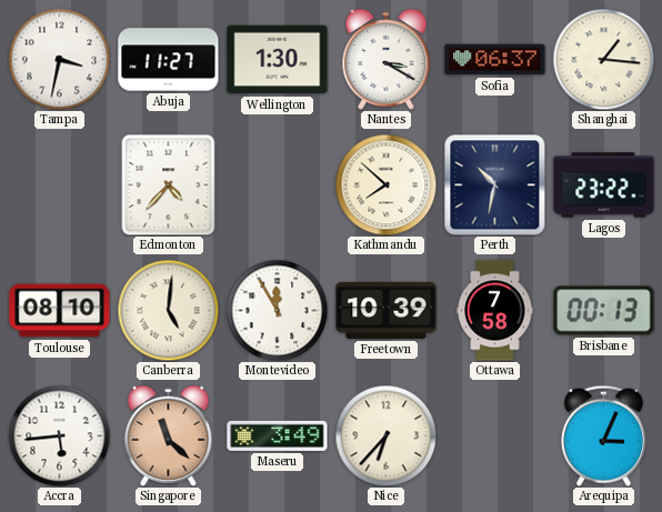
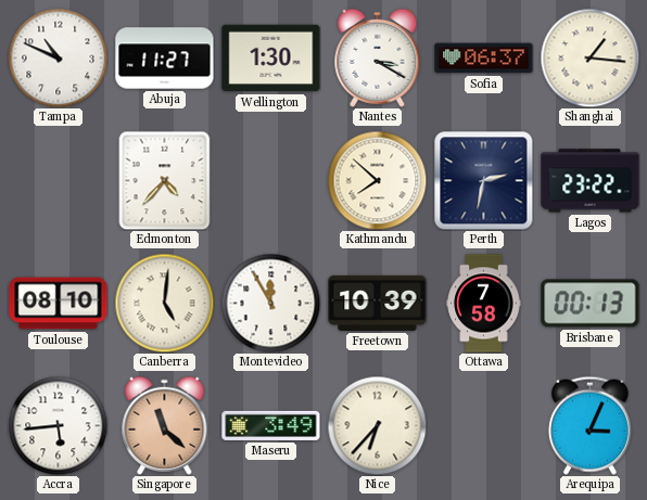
Tampa: 3:32 -> 10:49 (58, 57)
Perth: 10:32 -> 2:32 (483, 180)
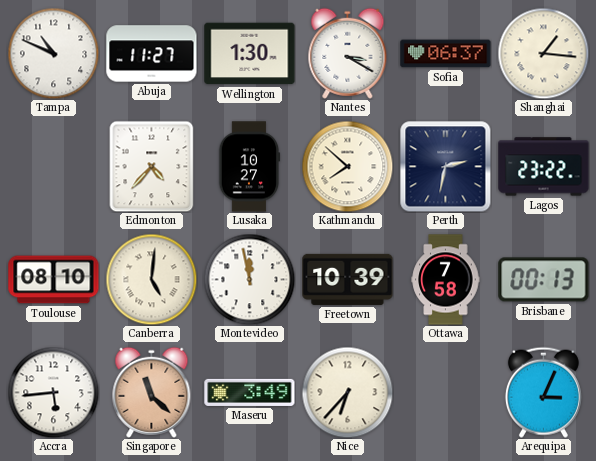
Lusaka: none -> 10:27 (249, 167)
Montevideo: 11:55 -> 11:58 (249, 279)
